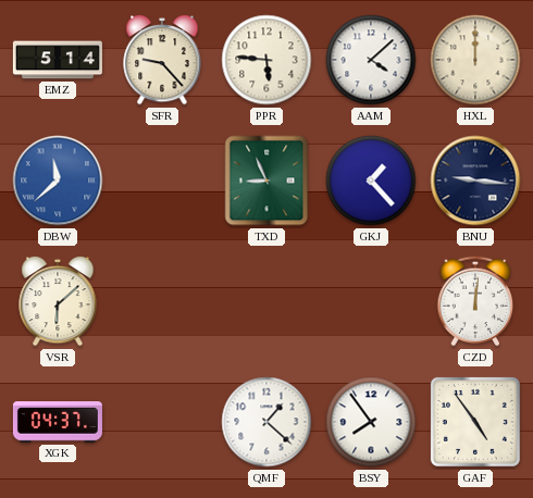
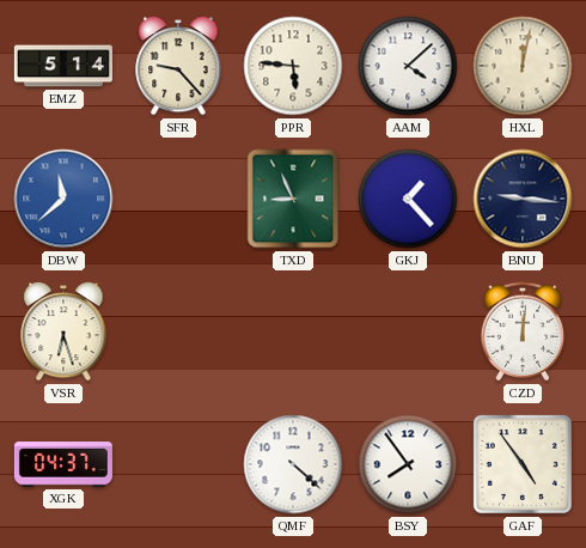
HXL: 12:00 -> 12:02 (523, 66)
VSR: 6:08 -> 6:27 (63, 331)
QMF: 1:22 -> 4:22 (293, 464)
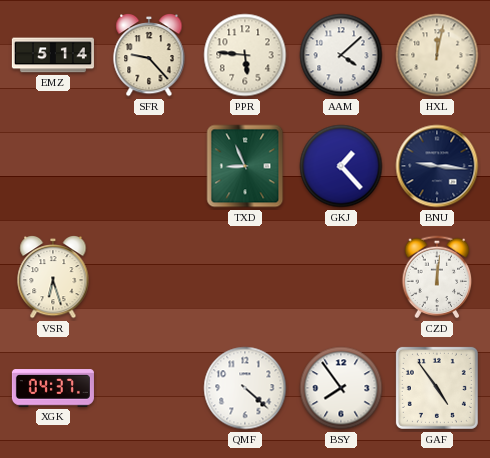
DBW: 11:38 -> none (63, 199)
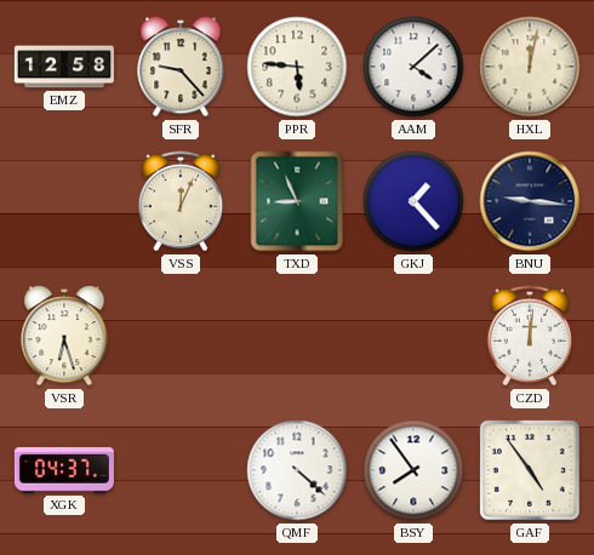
EMZ: 5:14 -> 12:58 (64, 67)
VSS: none -> 12:04 (181, 201)
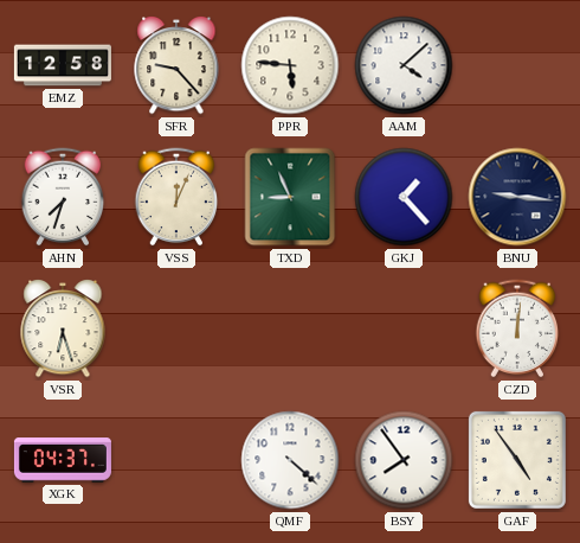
HXL: 12:02 -> none (530, 67)
AHN: none -> 7:33 (63, 197)
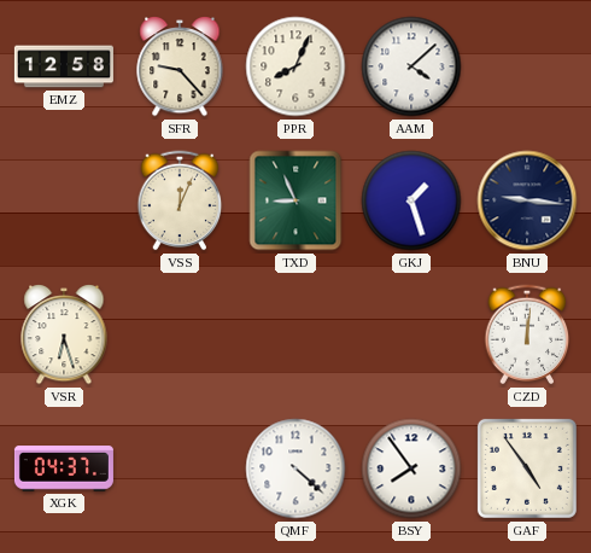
PPR: 5:46 -> 8:04 (295, 66)
AHN: 7:33 -> none (63, 197)
GKJ: 1:23 -> 1:27 (411, 200)
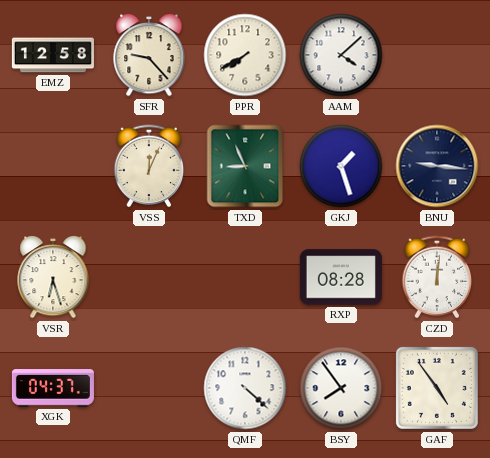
PPR: 8:04 -> 7:40 (245, 55)
RXP: none -> 08:28 (341, 277)
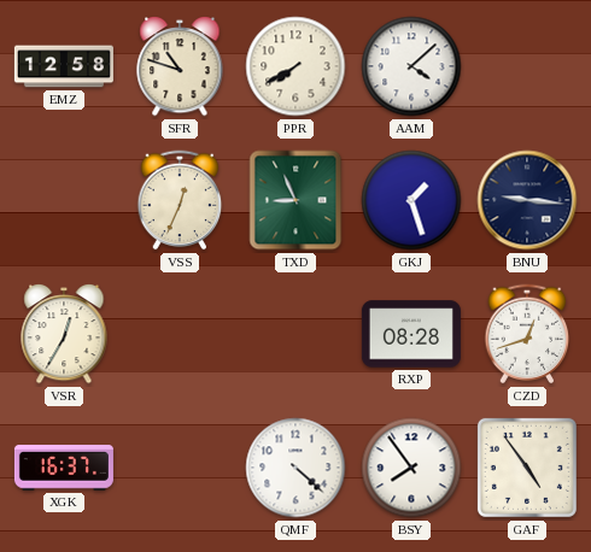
SFR: 9:23 -> 10:48 (180, 66)
VSS: 12:04 -> 12:34 (180, 200)
VSR: 6:27 -> 12:35 (64, 334)
CZD: 12:01 -> 12:42 (527, 334)
XGK: 04:37 -> 16:37 (64, 468)
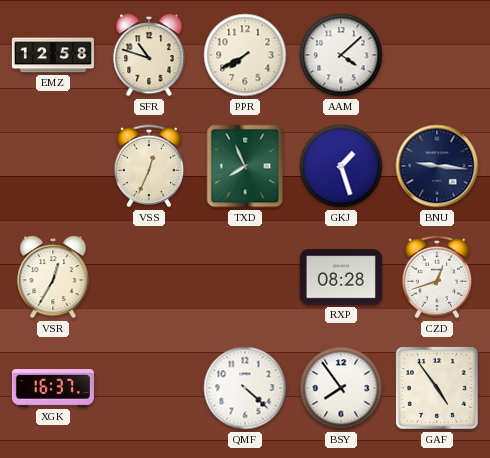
TXD: 8:56 -> 7:56 (245, 166)
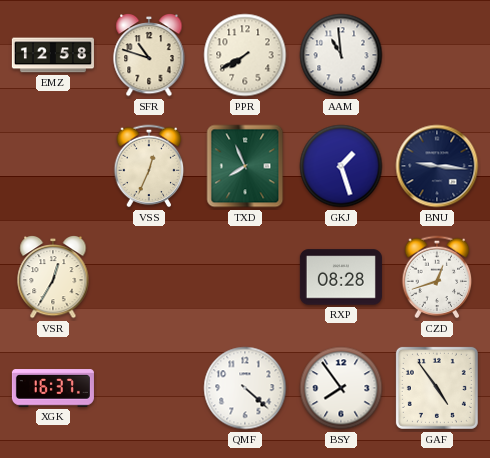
AAM: 4:08 -> 10:59 (341, 55)
